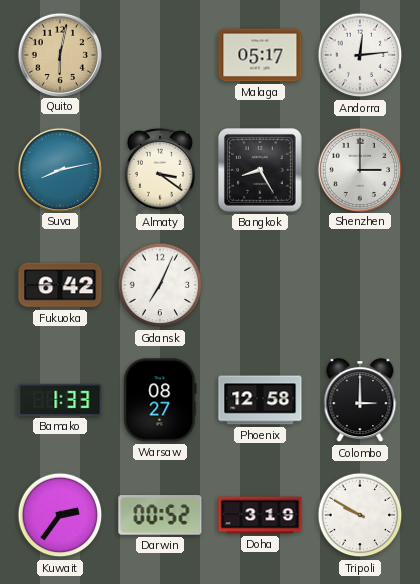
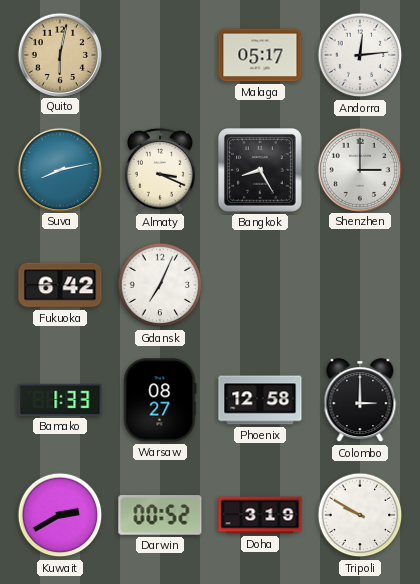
Almaty: 3:21 -> 3:19 (160, 170)
Kuwait: 2:36 -> 2:40 (60, 515)
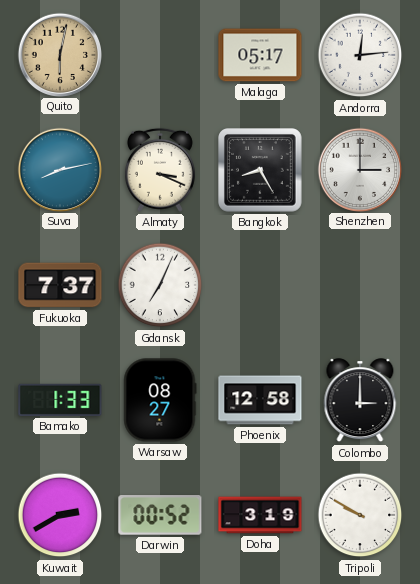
Fukuoka: 6:42 -> 7:37 (60, 285)
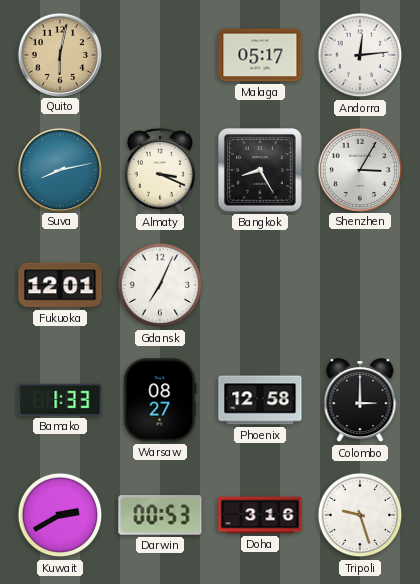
Shenzhen: 3:00 -> 3:05 (359, 169)
Fukuoka: 7:37 -> 12:01 (60, 285)
Darwin: 00:52 -> 00:53 (160, 515)
Doha: 3:19 -> 3:16 (260, 515)
Tripoli: 9:50 -> 9:27 (360, 515)
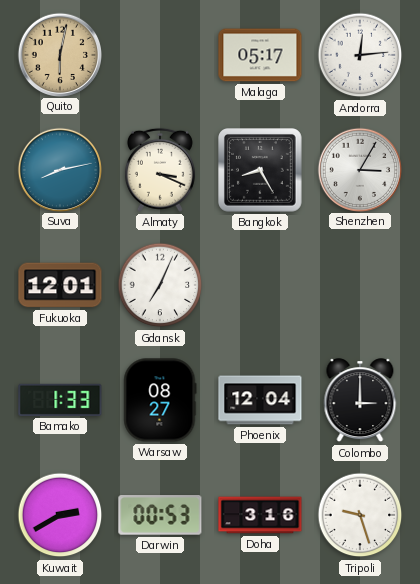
Phoenix: 12:58 -> 12:04 (260, 400)
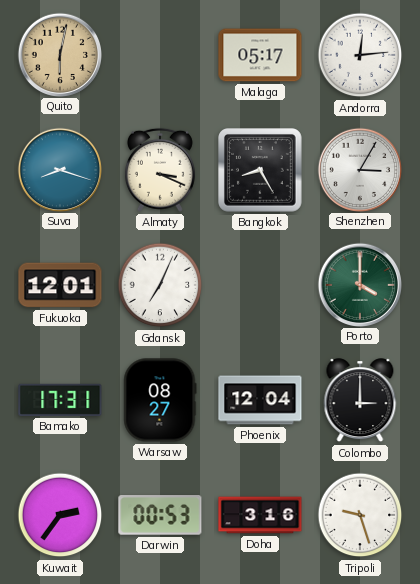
Suva: 8:13 -> 8:18 (59, 169)
Porto: none -> 4:00 (359, 284)
Bamako: 1:33 -> 17:31 (60, 400)
Kuwait: 2:40 -> 2:36 (60, 515)
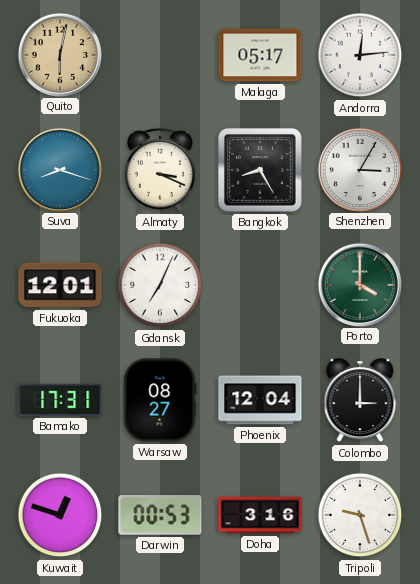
Kuwait: 2:36 -> 12:48 (60, 515)
